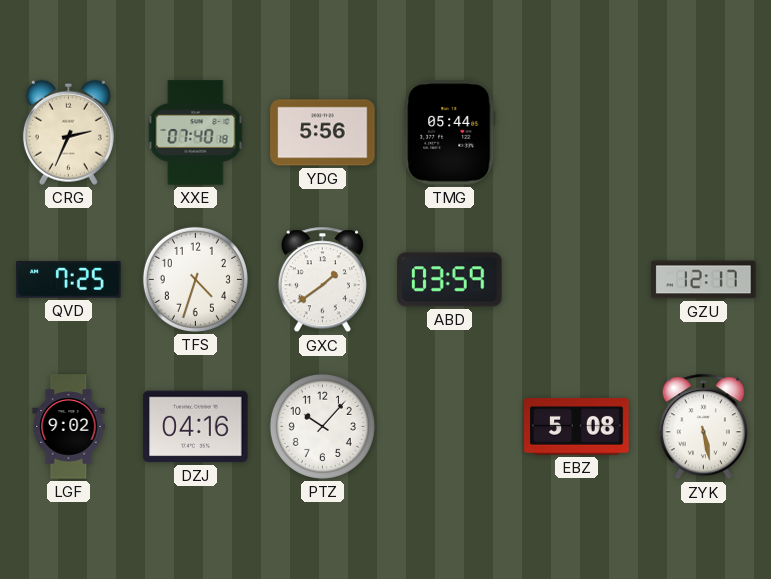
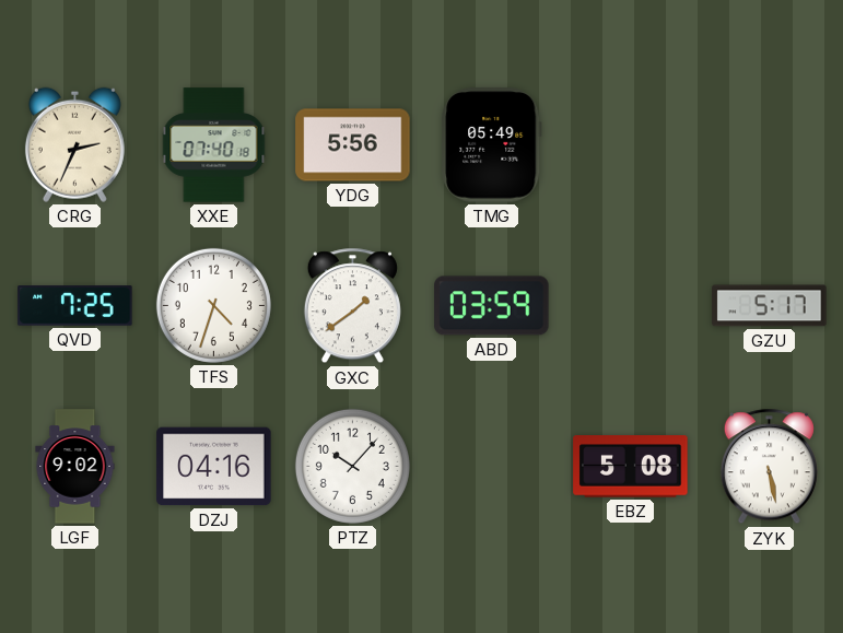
TMG: 05:44 -> 05:49 (492, 145)
GZU: 12:17 -> 5:17 (770, 306)
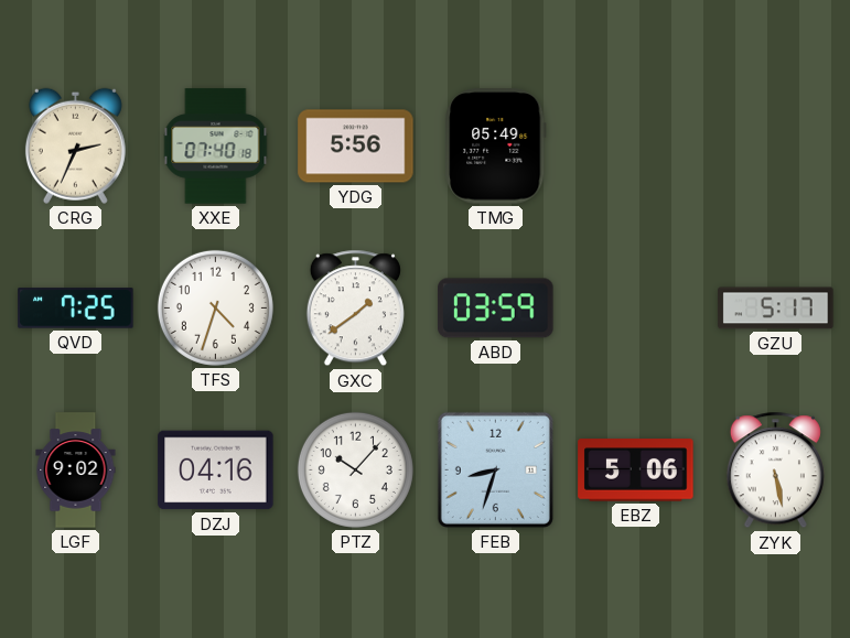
FEB: none -> 8:33 (495, 469)
EBZ: 5:08 -> 5:06 (636, 471)
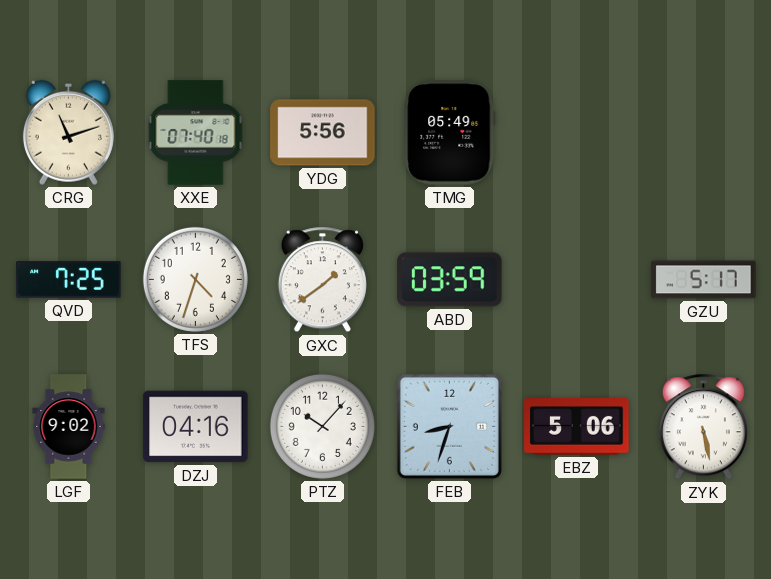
CRG: 2:34 -> 11:12 (68, 132)
